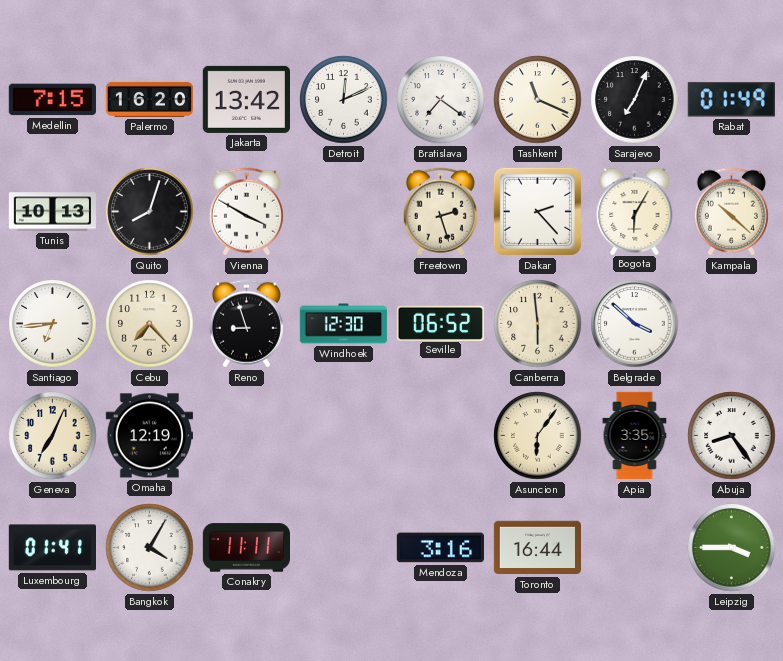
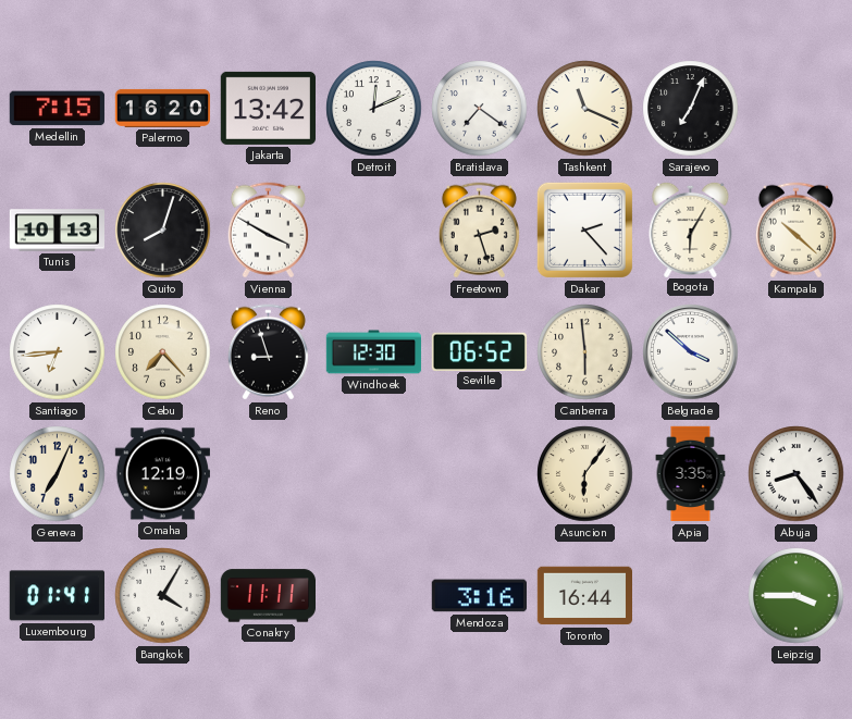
Rabat: 01:49 -> none (731, 100)
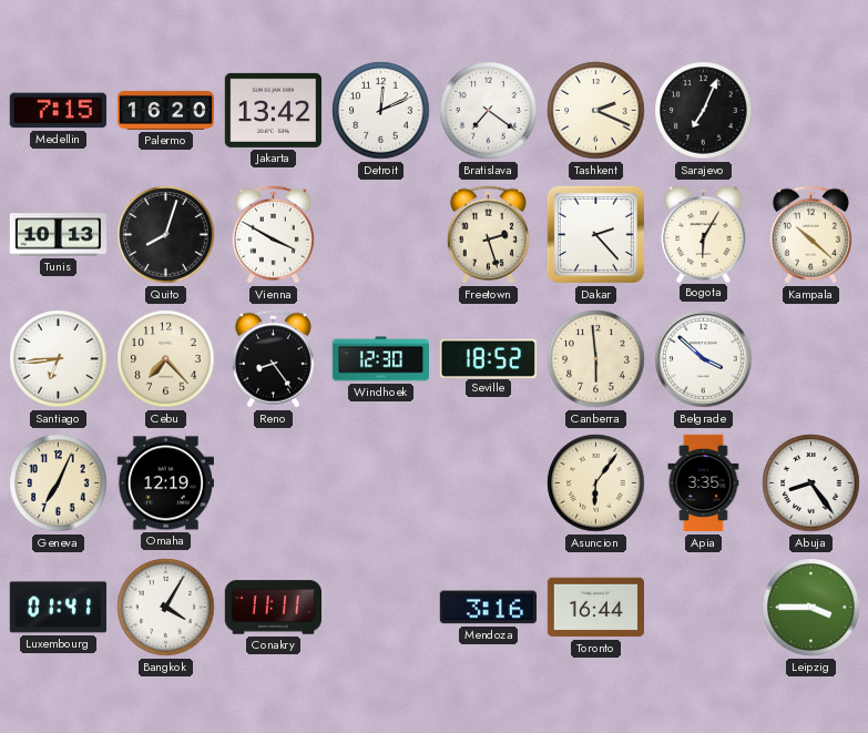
Tashkent: 11:19 -> 2:19 (596, 111)
Reno: 8:57 -> 8:24 (273, 359)
Seville: 06:52 -> 18:52 (488, 358)
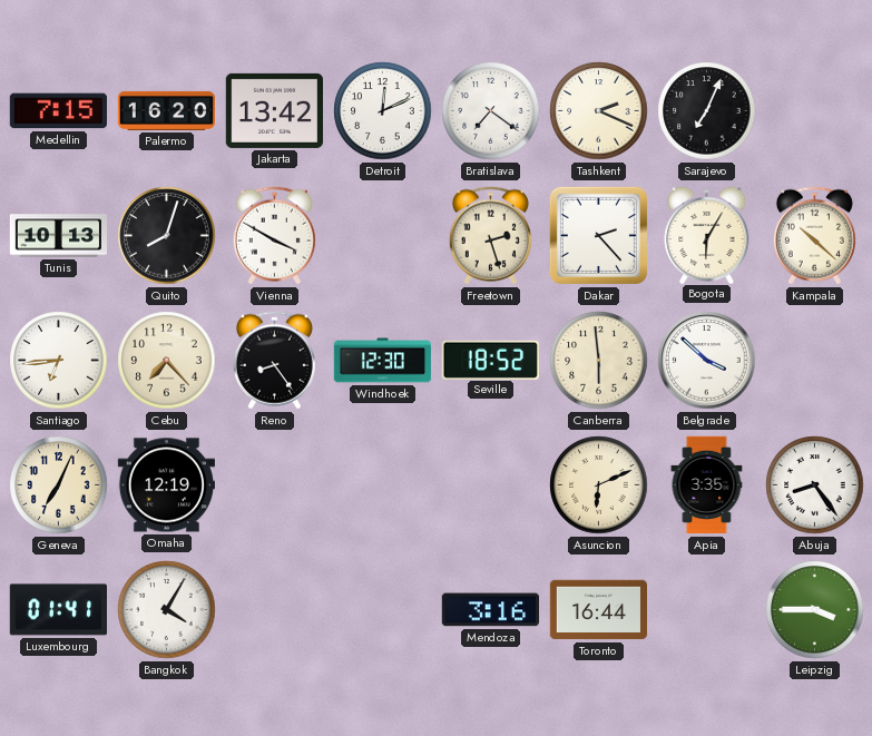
Asuncion: 6:06 -> 6:11 (599, 485)
Conakry: 11:11 -> none (273, 608)
